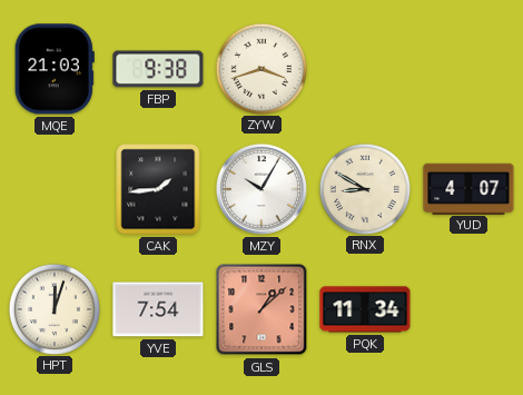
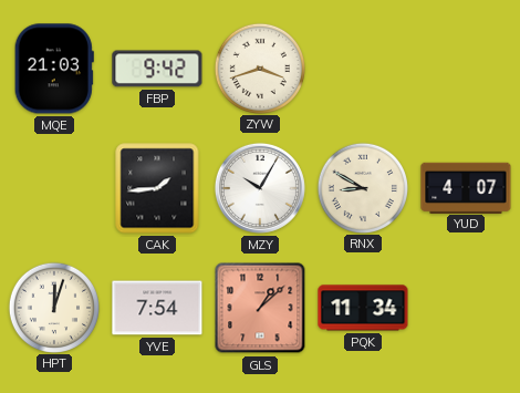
FBP: 9:38 -> 9:42 (157, 69)
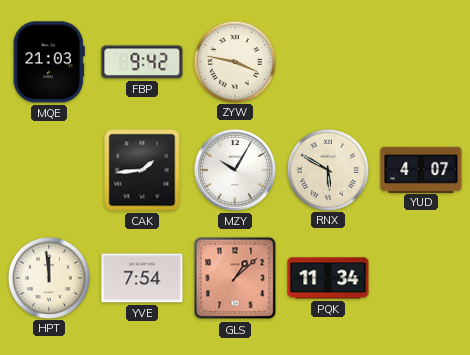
ZYW: 3:42 -> 3:47 (234, 61)
RNX: 8:50 -> 5:50 (327, 169)
HPT: 12:03 -> 11:59 (48, 277)
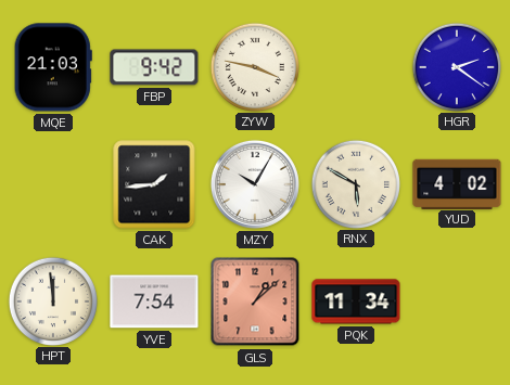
HGR: none -> 2:21 (456, 66)
YUD: 4:07 -> 4:02 (457, 183)
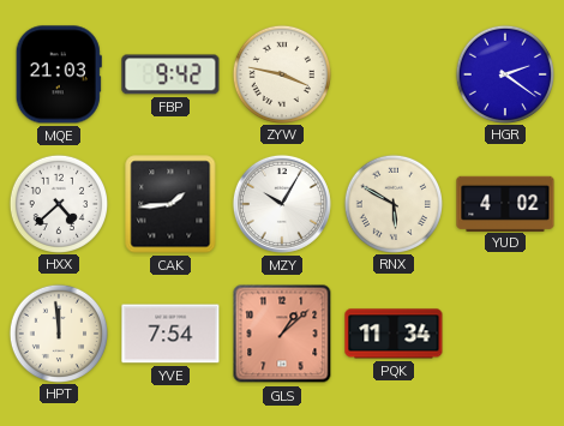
HXX: none -> 4:38 (58, 203)
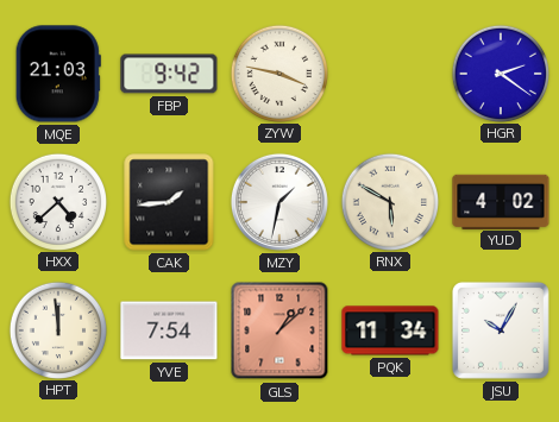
MZY: 10:05 -> 1:32 (279, 202)
JSU: none -> 10:05 (501, 330)
